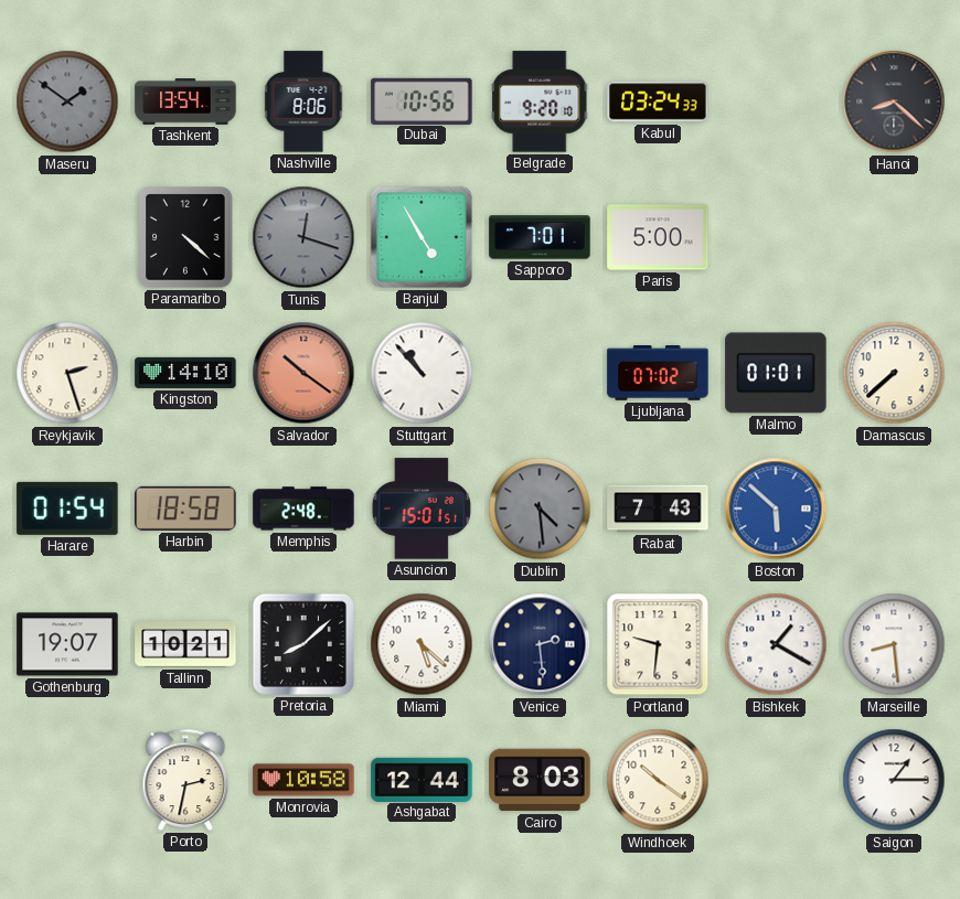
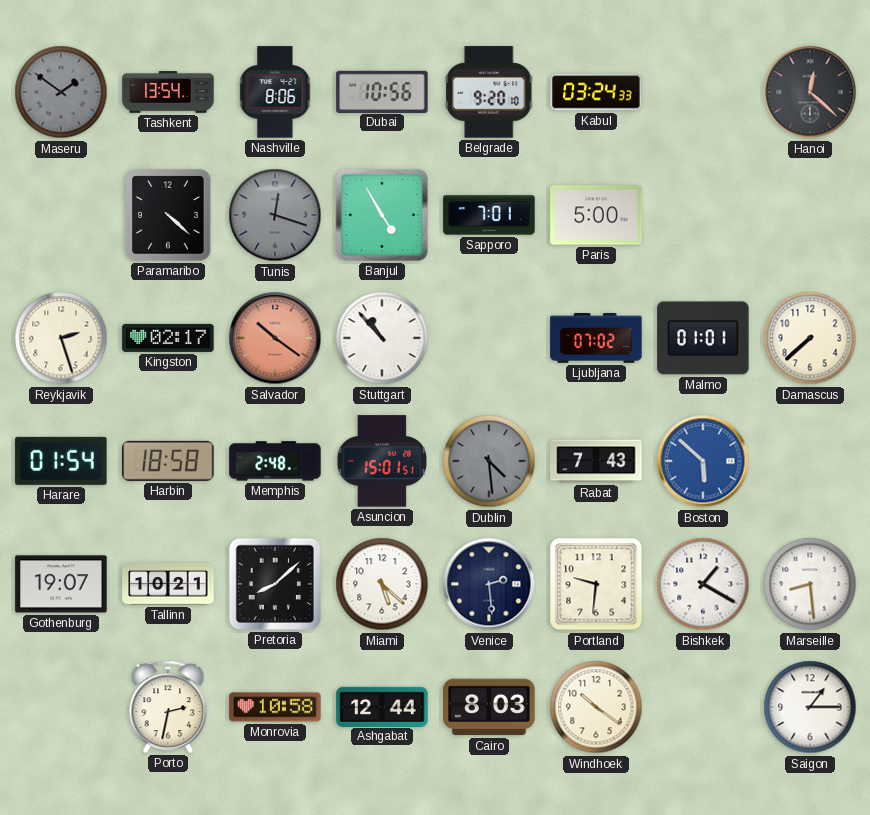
Hanoi: 8:22 -> 12:22 (810, 92)
Kingston: 14:10 -> 02:17 (168, 338)
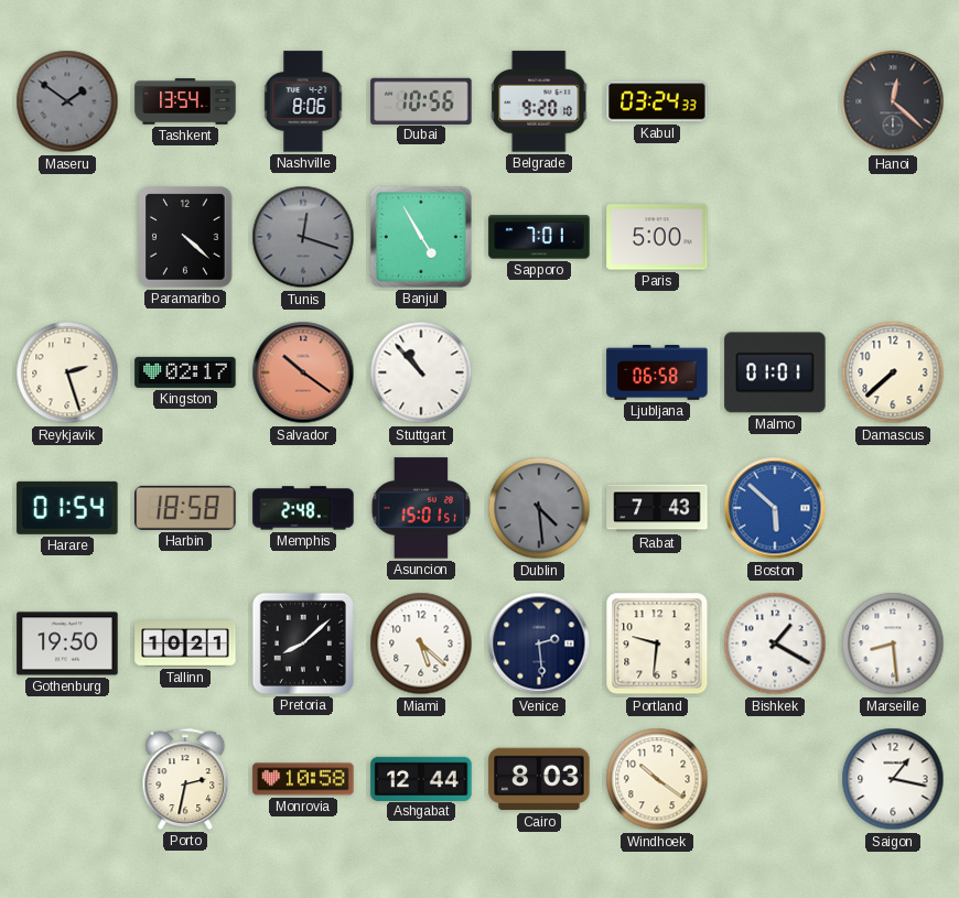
Ljubljana: 07:02 -> 06:58 (657, 374)
Gothenburg: 19:07 -> 19:50 (67, 643)
Saigon: 1:15 -> 1:17 (893, 779)
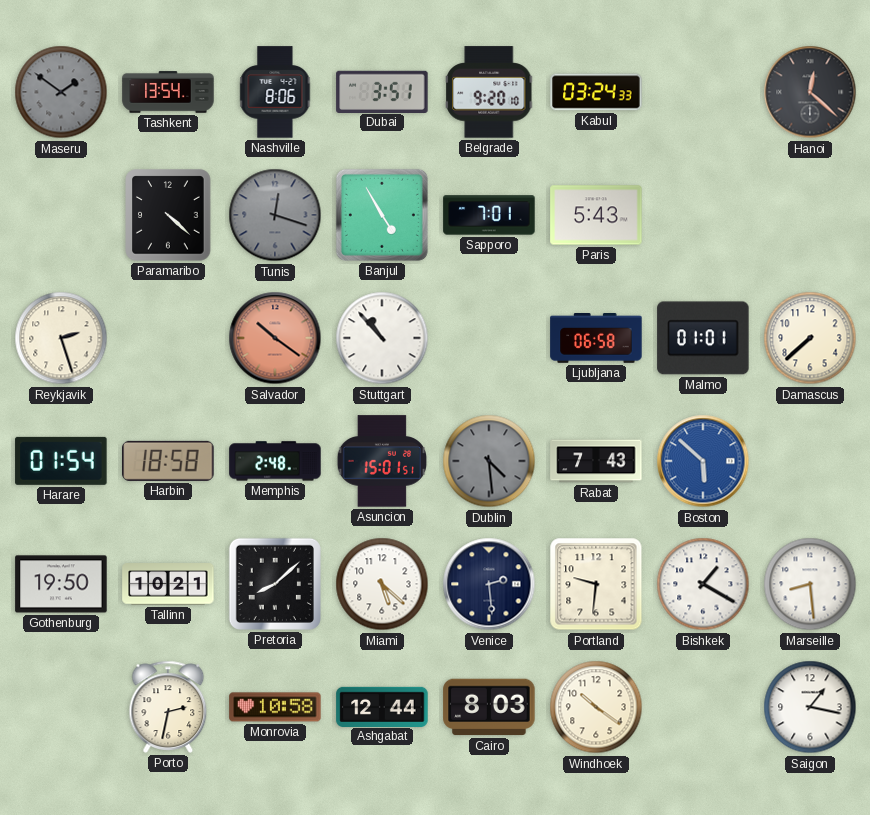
Dubai: 10:56 -> 3:51 (382, 91)
Paris: 5:00 -> 5:43 (596, 215)
Kingston: 02:17 -> none (185, 372)
